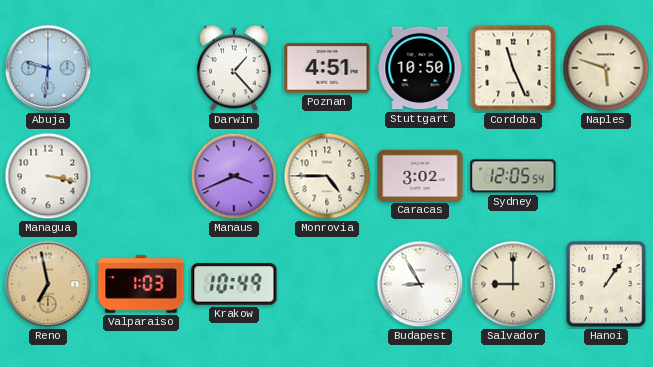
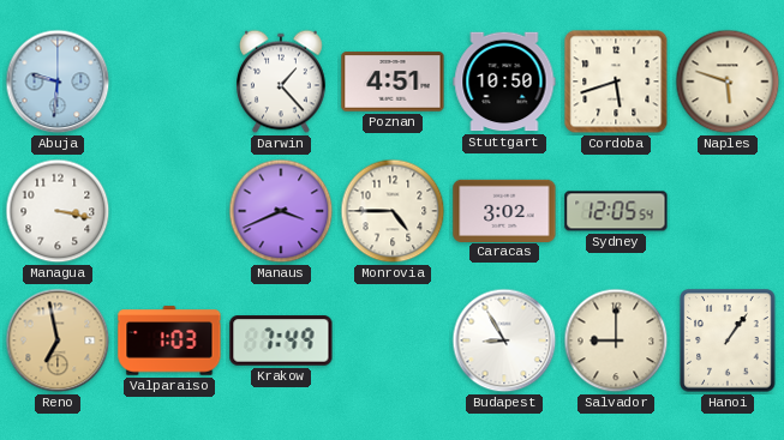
Cordoba: 11:26 -> 5:42 (616, 82)
Krakow: 10:49 -> 7:49 (281, 340)
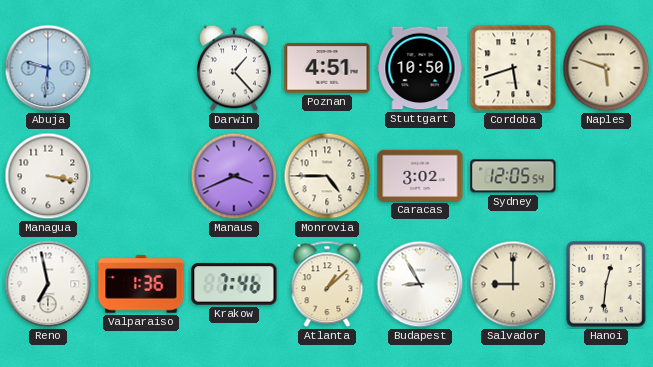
Reno dial: champagne -> white (48, 284)
Valparaiso: 1:03 -> 1:36 (141, 284)
Krakow: 7:49 -> 7:46 (234, 284)
Atlanta: none -> 1:08 (327, 284)
Hanoi: 1:06 -> 12:31 (606, 284)
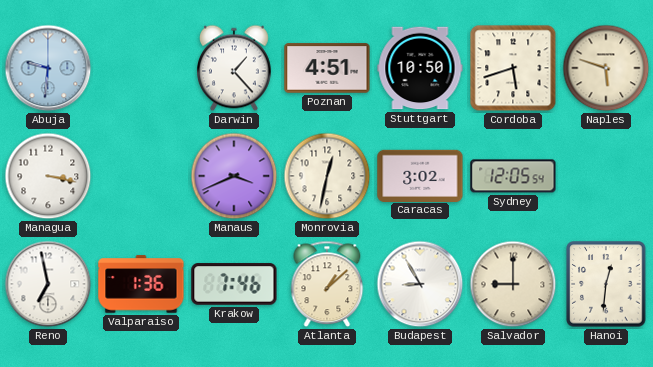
Monrovia: 4:45 -> 12:32 (327, 176)
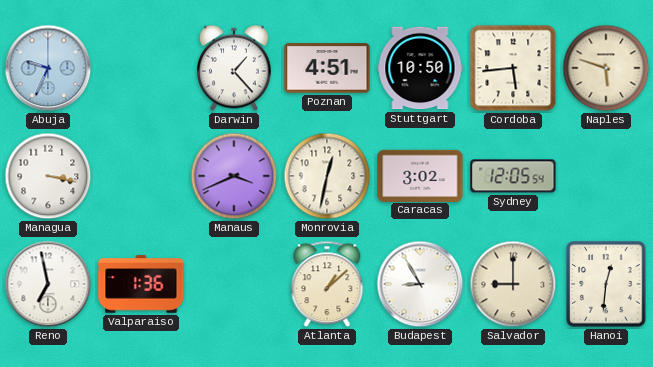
Abuja: 9:31 -> 9:34 (48, 68)
Cordoba: 5:42 -> 5:44 (513, 68)
Krakow: 7:46 -> none (234, 284)
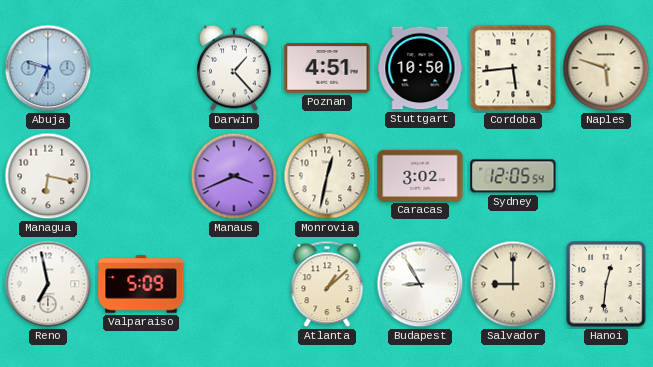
Managua: 3:17 -> 6:17 (48, 176)
Valparaiso: 1:36 -> 5:09 (141, 284)
